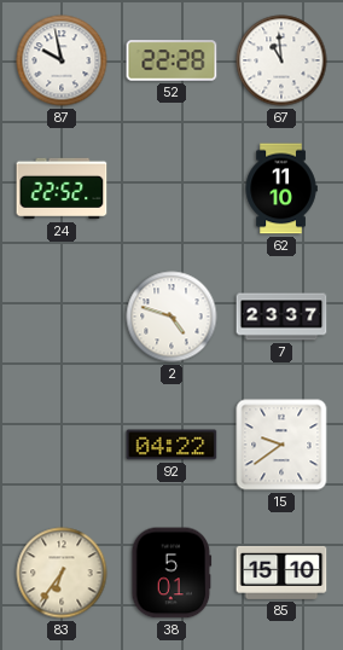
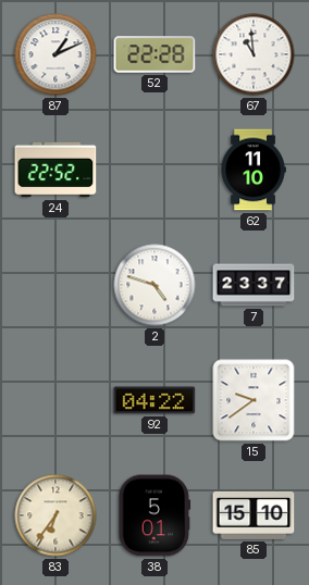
87: 9:58 -> 1:11 (55, 54)
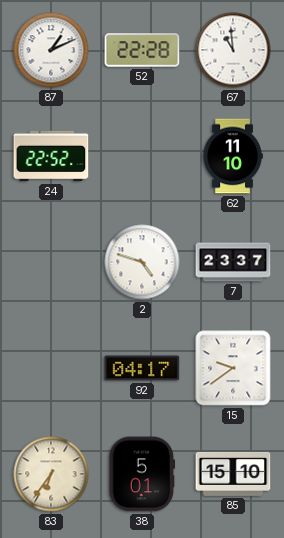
92: 04:22 -> 04:17 (142, 368)
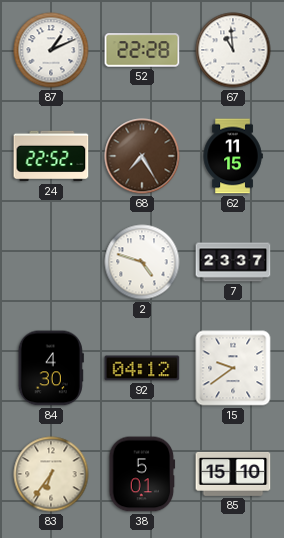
68: none -> 7:25 (142, 156)
62: 11:10 -> 11:15 (233, 156)
84: none -> 4:30 (51, 368)
92: 04:17 -> 04:12 (142, 368)
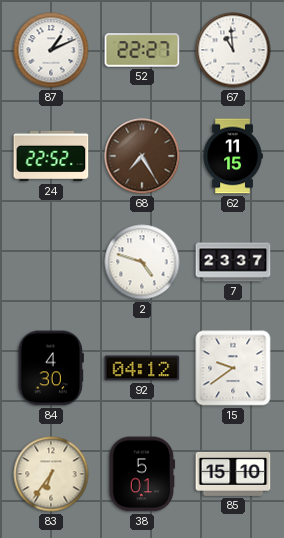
52: 22:28 -> 22:27 (142, 50)
